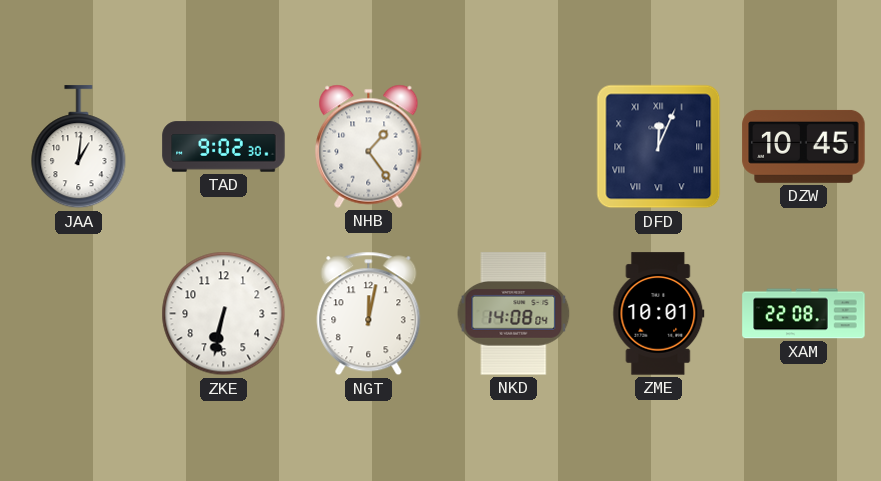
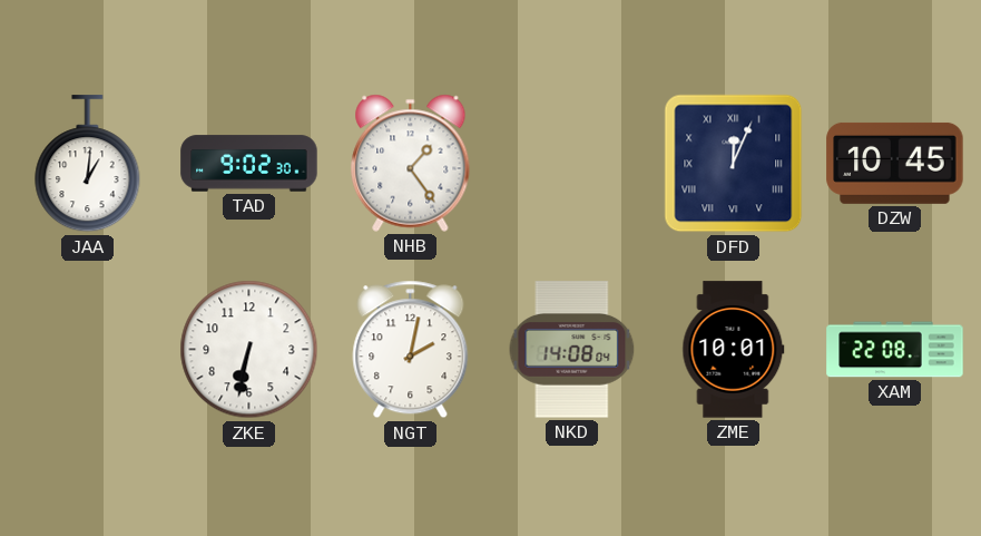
NGT: 12:02 -> 2:02 (411, 350)
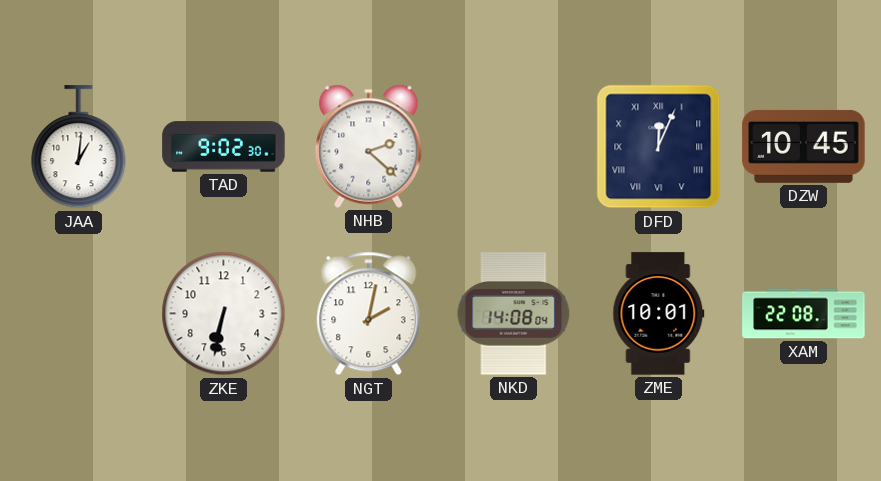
NHB: 1:24 -> 2:22 (369, 146)
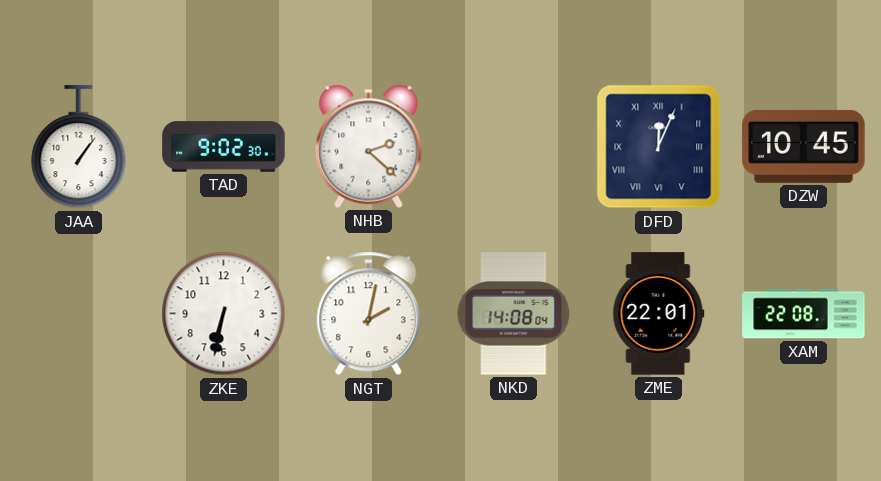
JAA: 1:01 -> 1:06 (79, 147)
ZME: 10:01 -> 22:01 (659, 314)
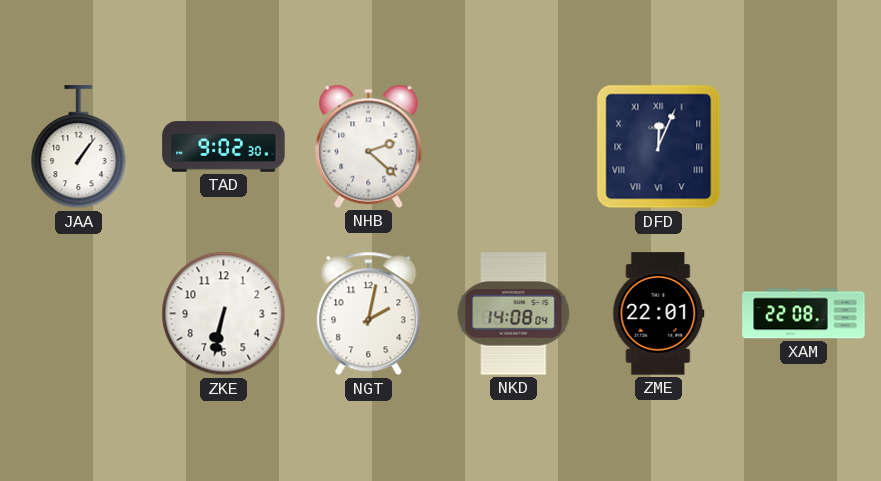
DZW: 10:45 -> none (804, 146)
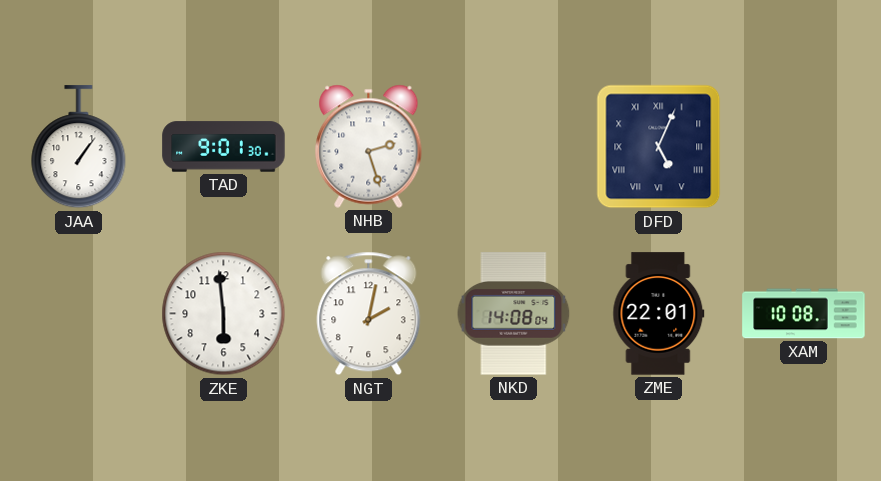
TAD: 9:02 -> 9:01 (224, 147)
NHB: 2:22 -> 2:27 (369, 146)
DFD: 12:04 -> 5:04 (659, 147)
ZKE: 6:32 -> 5:59 (224, 314)
XAM: 22:08 -> 10:08 (804, 314)
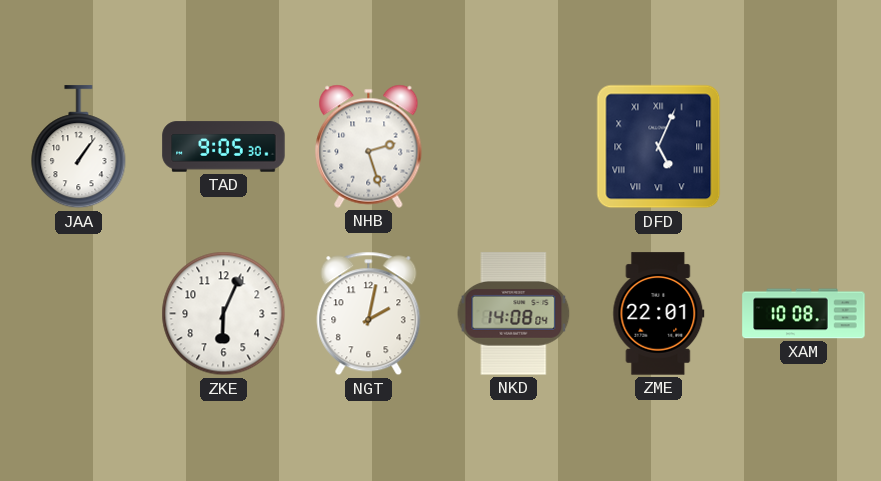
TAD: 9:01 -> 9:05 (224, 147)
ZKE: 5:59 -> 6:04 (224, 314)
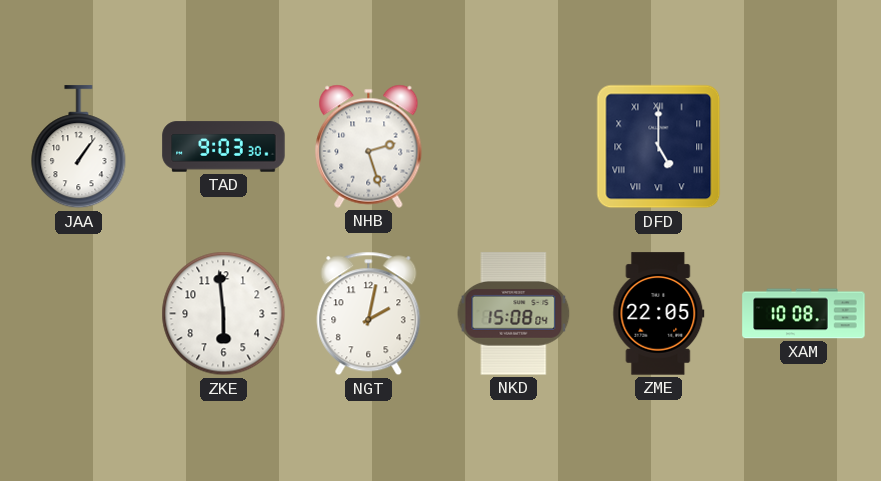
TAD: 9:05 -> 9:03 (224, 147)
DFD: 5:04 -> 5:00 (659, 147)
ZKE: 6:04 -> 5:59 (224, 314)
NKD: 14:08 -> 15:08 (514, 314)
ZME: 22:01 -> 22:05 (659, 314)
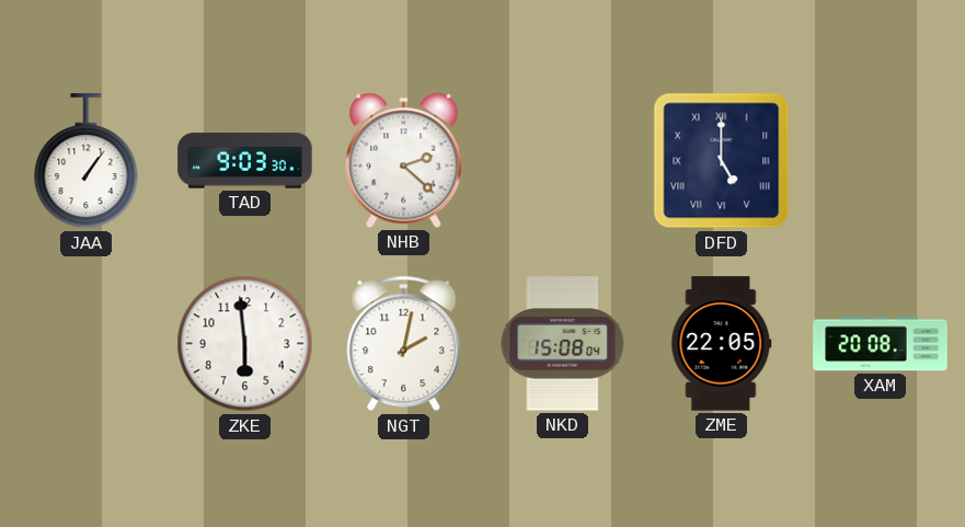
NHB: 2:27 -> 2:22 (404, 160)
XAM: 10:08 -> 20:08 (881, 344)
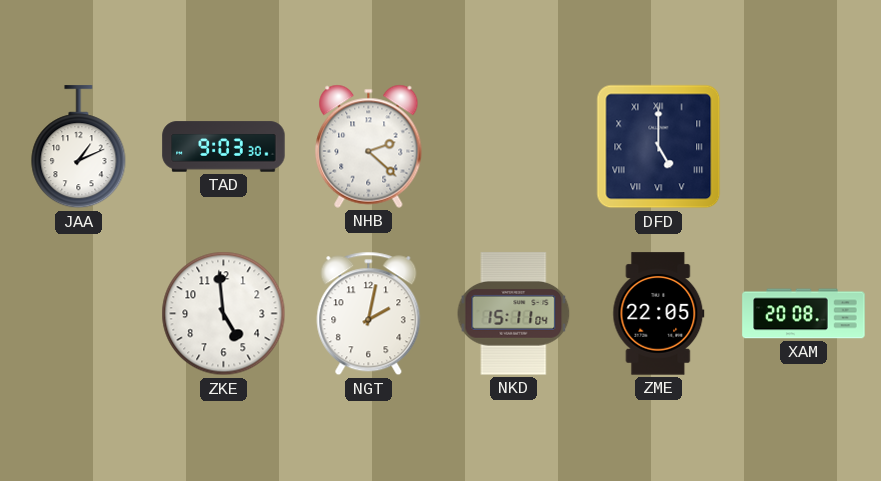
JAA: 1:06 -> 1:11 (79, 147)
ZKE: 5:59 -> 4:59 (224, 314)
NKD: 15:08 -> 15:11 (514, 314)
